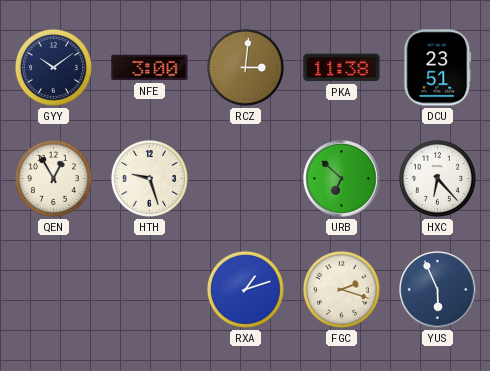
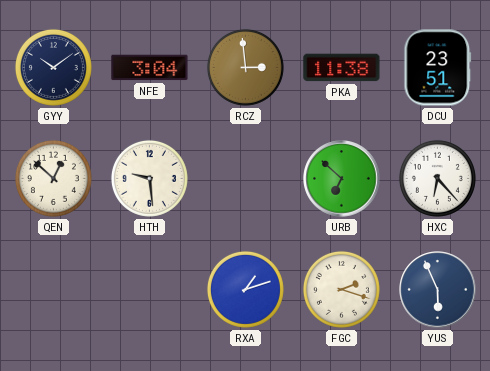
NFE: 3:00 -> 3:04 (150, 68)
RCZ: 3:01 -> 2:59 (245, 67)
QEN: 12:55 -> 12:52 (53, 178)
HTH: 9:27 -> 9:29 (149, 178)
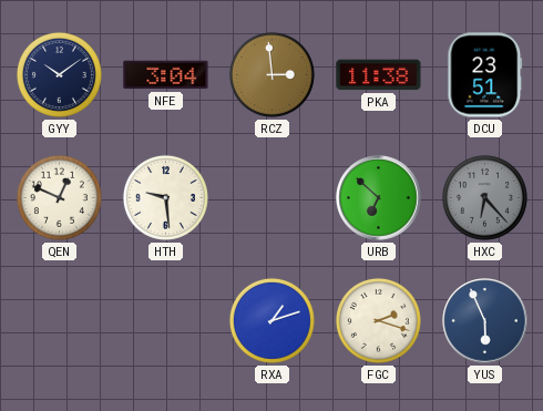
QEN: 12:52 -> 12:49 (59, 197)
HXC dial: white -> grey (484, 197)
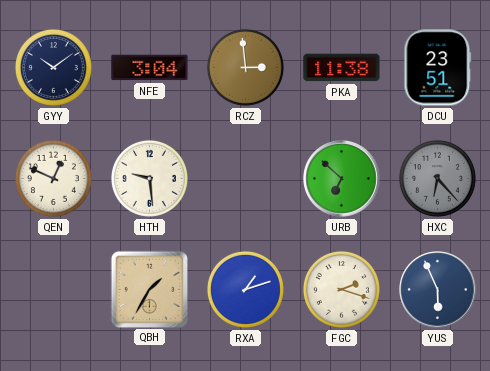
QBH: none -> 1:35 (149, 289)
